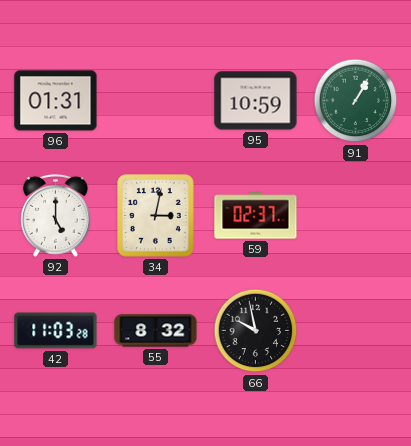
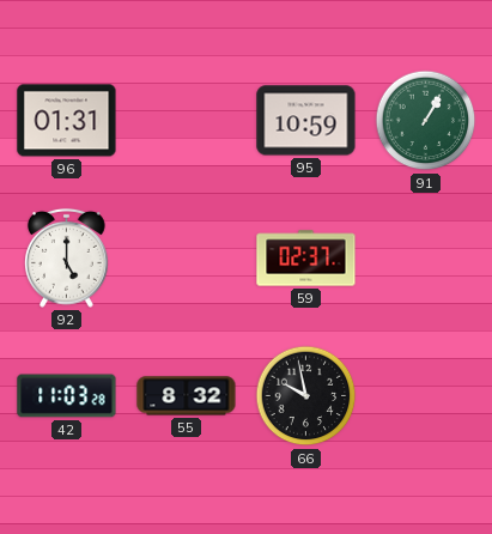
34: 3:02 -> none (156, 216)
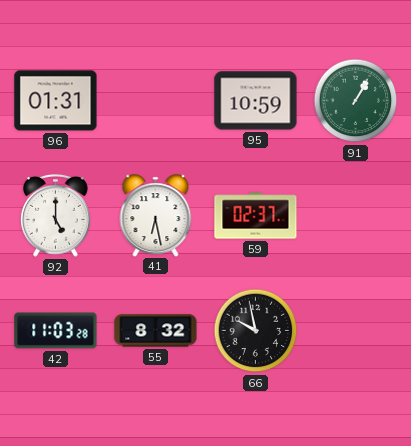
41: none -> 6:28 (156, 215)
